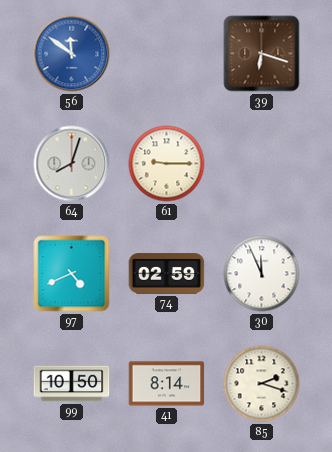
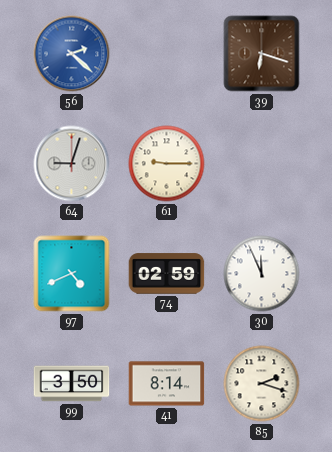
56: 11:51 -> 2:22 (72, 54)
64: 8:03 -> 9:03 (72, 164)
99: 10:50 -> 3:50 (72, 384)
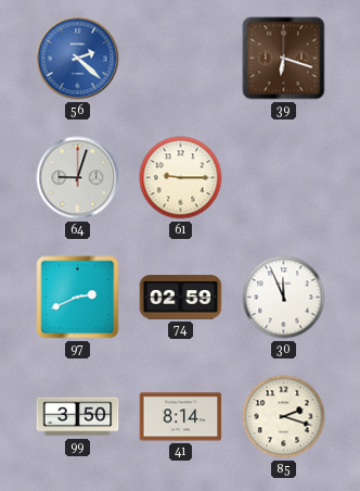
97: 4:41 -> 2:41 (78, 298)
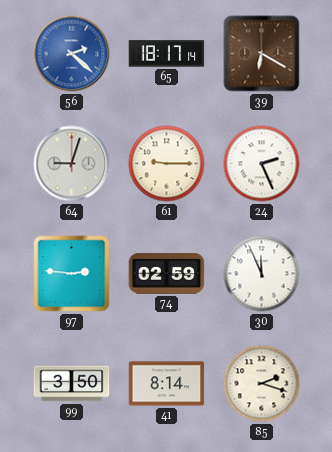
65: none -> 18:17 (167, 54)
39: 6:18 -> 6:20 (262, 54)
24: none -> 2:26 (262, 164)
97: 2:41 -> 2:46 (72, 274)
